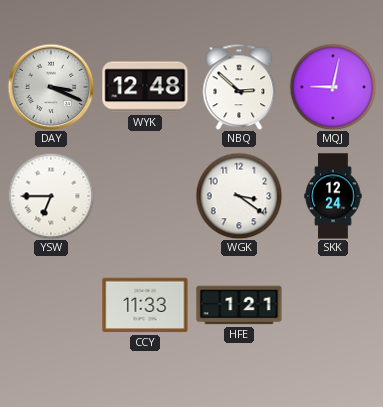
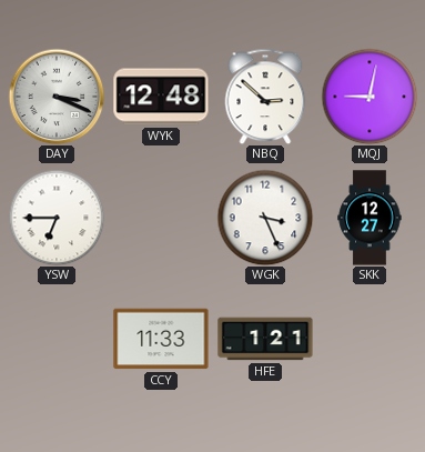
WGK: 3:21 -> 3:26 (265, 218)
SKK: 12:24 -> 12:27 (370, 218)
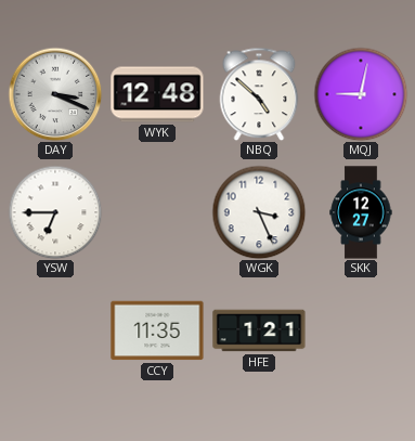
NBQ: 2:52 -> 4:52 (259, 94)
CCY: 11:33 -> 11:35 (157, 330)
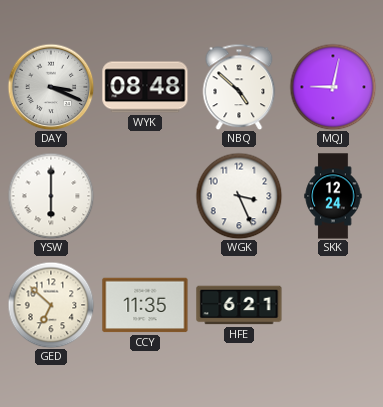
WYK: 12:48 -> 08:48 (145, 87)
YSW: 6:45 -> 6:00 (51, 196)
SKK: 12:27 -> 12:24 (333, 196)
GED: none -> 6:52 (51, 305)
HFE: 1:21 -> 6:21 (239, 305)
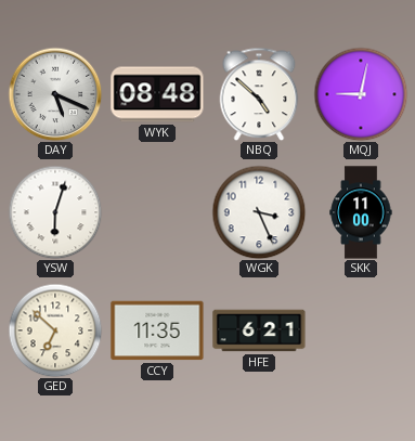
DAY: 3:19 -> 5:19 (55, 94)
YSW: 6:00 -> 6:03 (55, 212)
SKK: 12:24 -> 11:00 (361, 212)
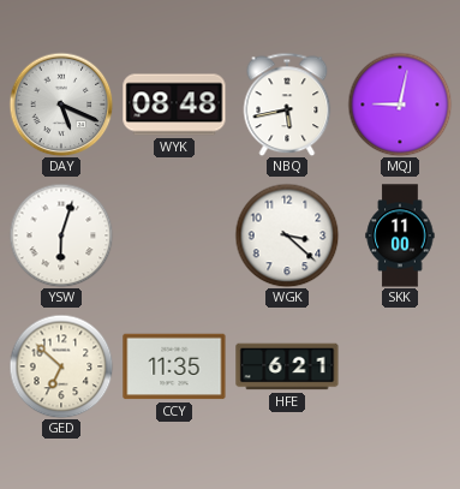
NBQ: 4:52 -> 5:43 (287, 105)
WGK: 3:26 -> 3:22 (287, 235)
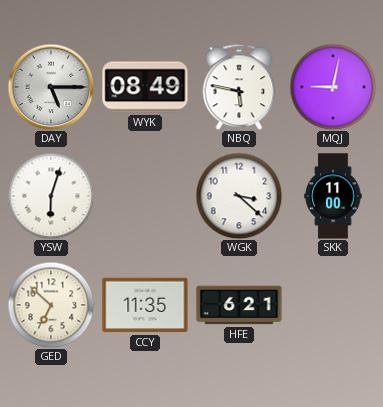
DAY: 5:19 -> 5:15 (51, 87)
WYK: 08:48 -> 08:49 (145, 87)
NBQ: 5:43 -> 5:47 (239, 87)
